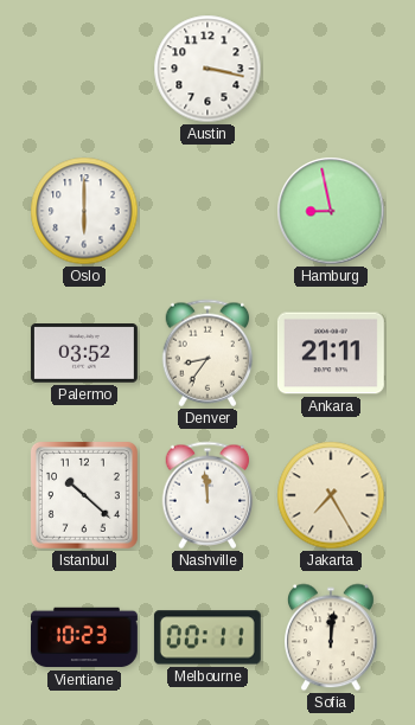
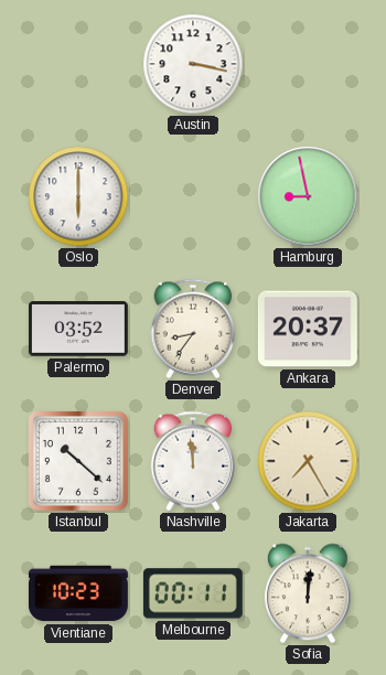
Ankara: 21:11 -> 20:37 (308, 329)
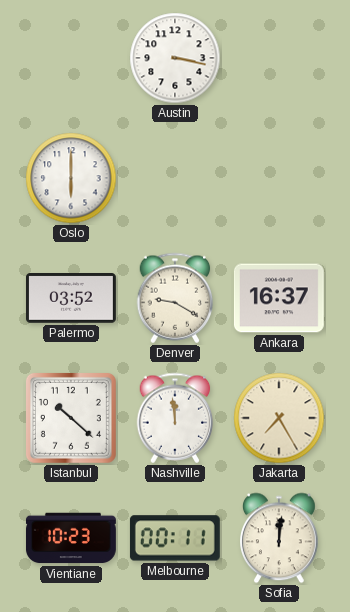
Hamburg: 8:58 -> none (308, 196)
Denver: 8:36 -> 9:20 (175, 298)
Ankara: 20:37 -> 16:37 (279, 298)
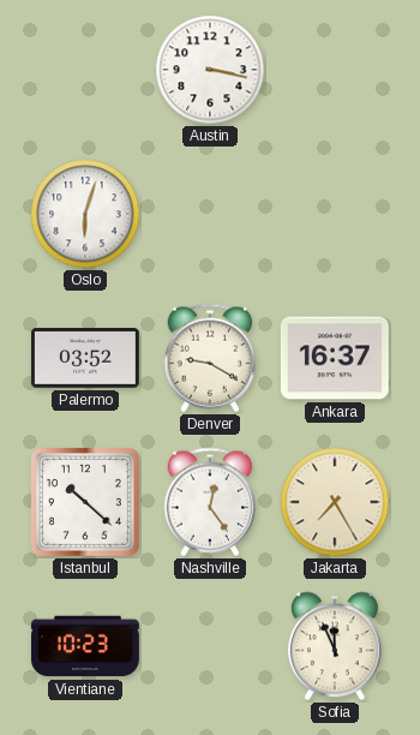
Oslo: 6:00 -> 6:03 (85, 214)
Nashville: 11:59 -> 12:24 (210, 502)
Melbourne: 00:11 -> none (175, 538)
Sofia: 12:01 -> 11:56 (336, 646)
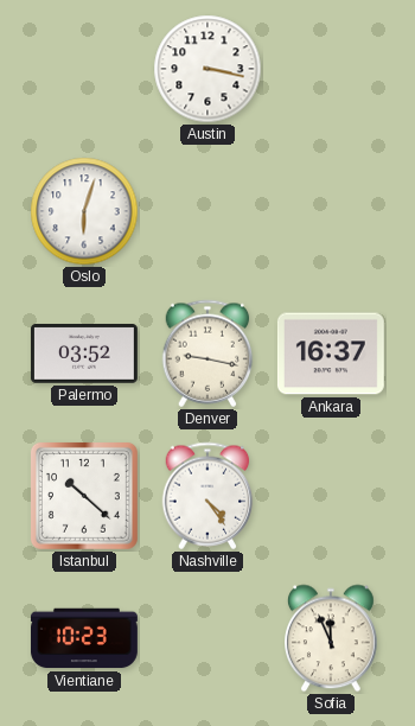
Denver: 9:20 -> 9:17 (207, 354)
Nashville: 12:24 -> 4:24 (207, 496)
Jakarta: 7:25 -> none (335, 502)
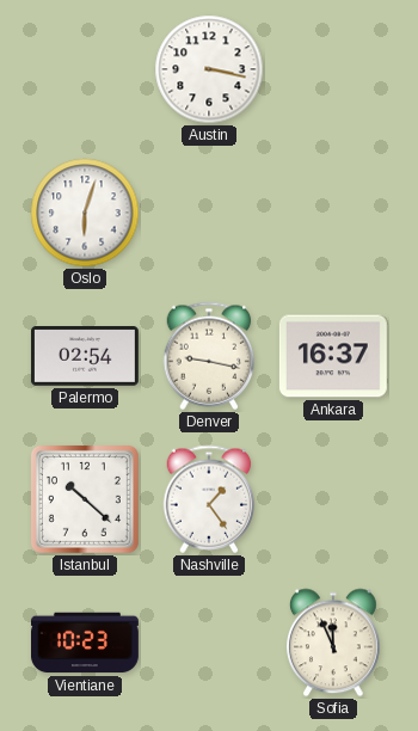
Palermo: 03:52 -> 02:54 (85, 357)
Nashville: 4:24 -> 1:24 (209, 499)
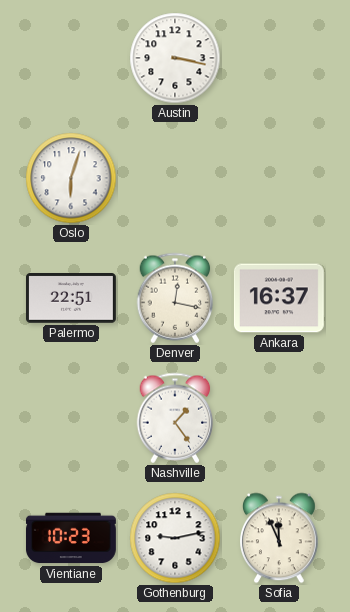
Palermo: 02:54 -> 22:51 (71, 299)
Denver: 9:17 -> 12:17 (175, 298)
Istanbul: 10:22 -> none (85, 499)
Gothenburg: none -> 9:13 (175, 538)
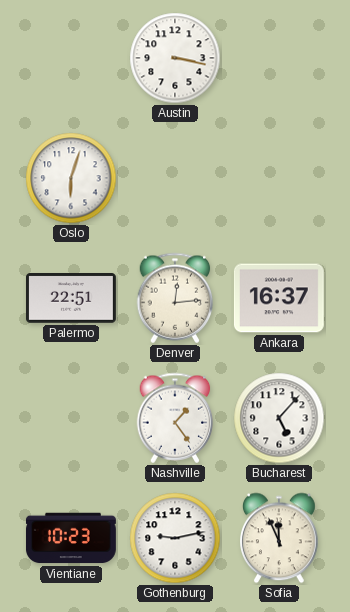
Denver: 12:17 -> 12:14 (175, 298)
Bucharest: none -> 5:07 (279, 418)
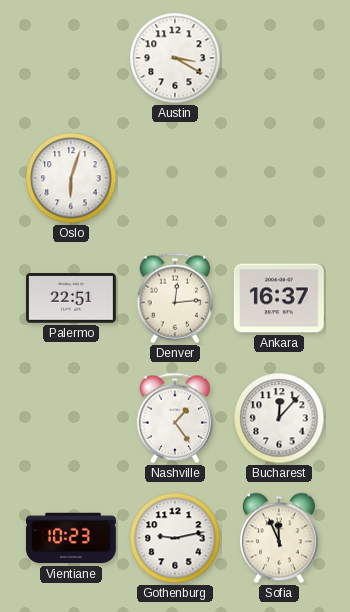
Austin: 3:17 -> 3:20 (175, 58)
Bucharest: 5:07 -> 12:07 (279, 418)
